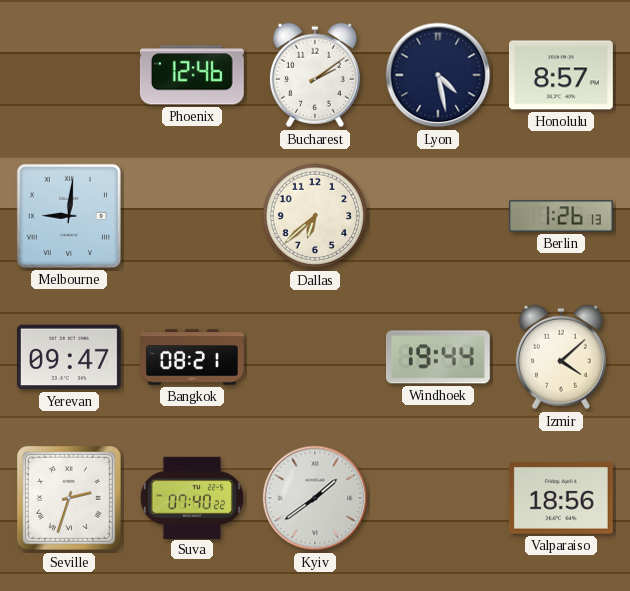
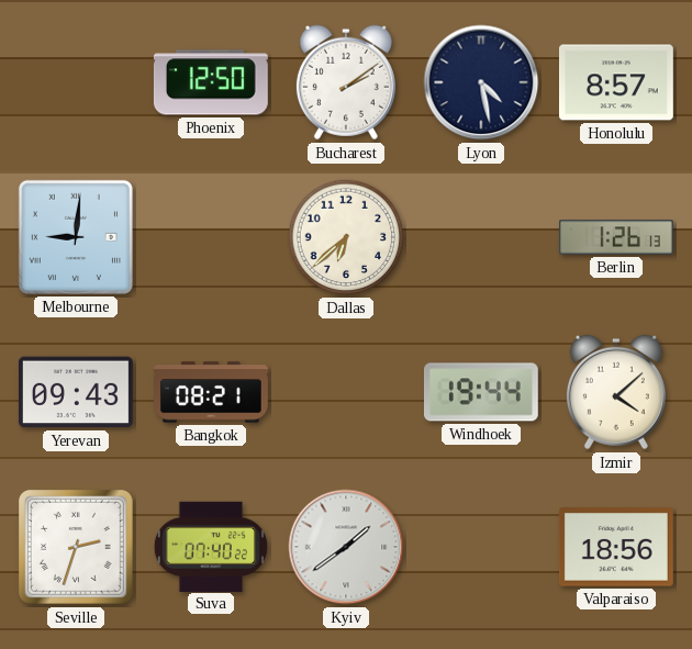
Phoenix: 12:46 -> 12:50 (211, 82)
Yerevan: 09:47 -> 09:43 (76, 392)
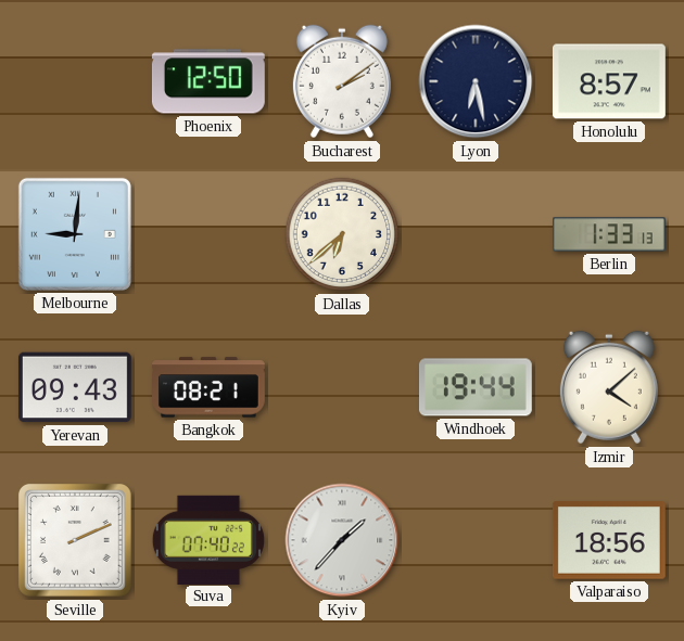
Lyon: 4:28 -> 6:28 (476, 81)
Berlin: 1:26 -> 1:33 (610, 234)
Seville: 2:33 -> 2:11 (75, 540)
Kyiv: 1:39 -> 1:37 (342, 540)
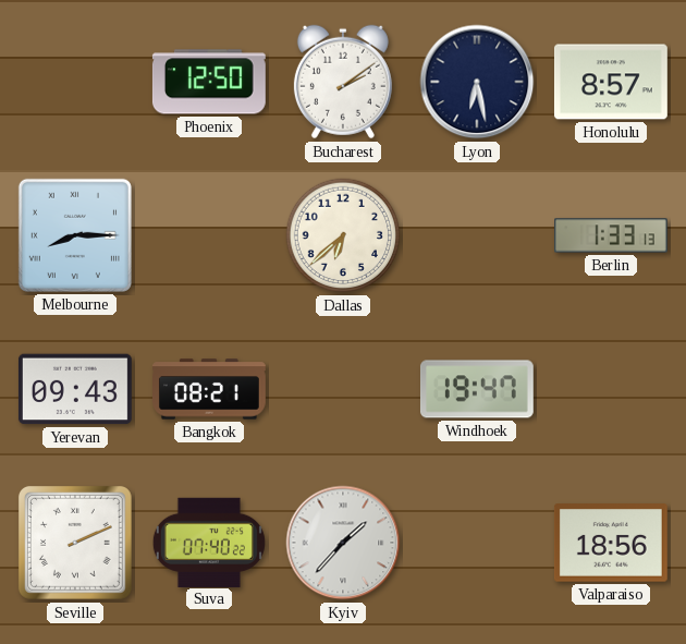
Melbourne: 9:01 -> 8:15 (75, 235)
Windhoek: 19:44 -> 19:47 (477, 389)
Izmir: 4:08 -> none (609, 387)
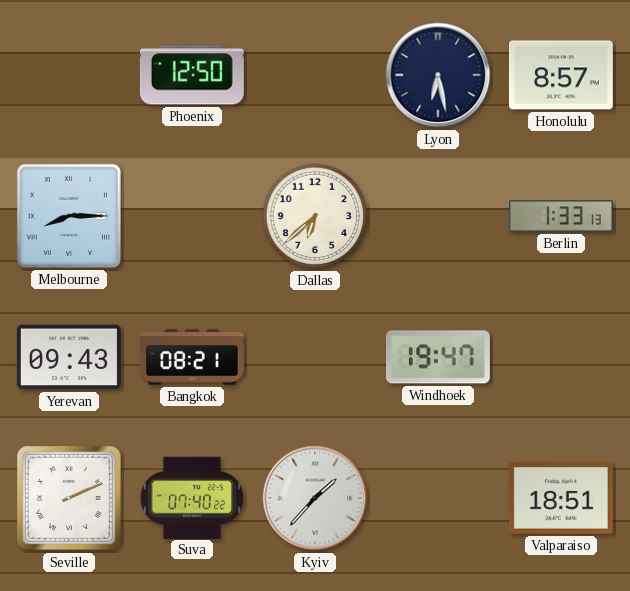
Bucharest: 2:09 -> none (343, 82)
Valparaiso: 18:56 -> 18:51 (561, 498)
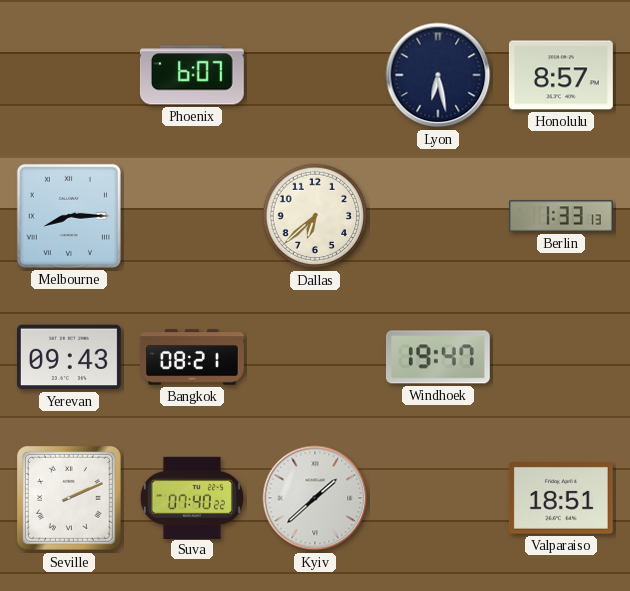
Phoenix: 12:50 -> 6:07 (192, 75)
Kyiv: 1:37 -> 1:38 (315, 498)
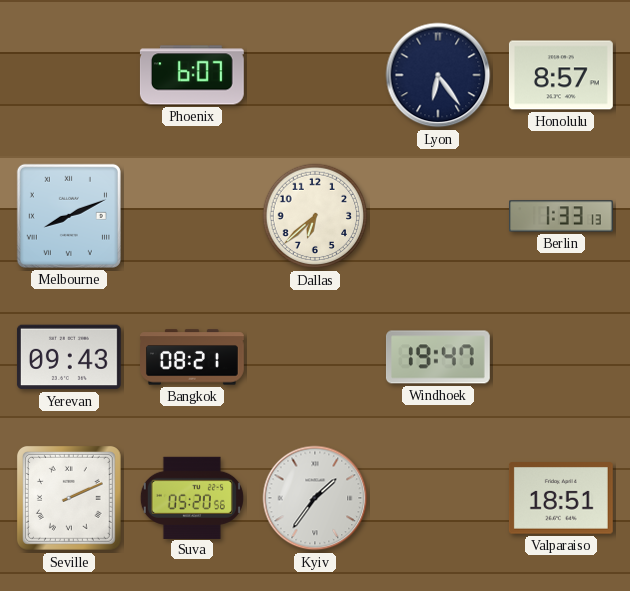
Lyon: 6:28 -> 6:24 (438, 75)
Melbourne: 8:15 -> 8:11 (69, 216)
Suva: 07:40 -> 05:20 (192, 497)
Kyiv: 1:38 -> 1:36 (315, 498)
